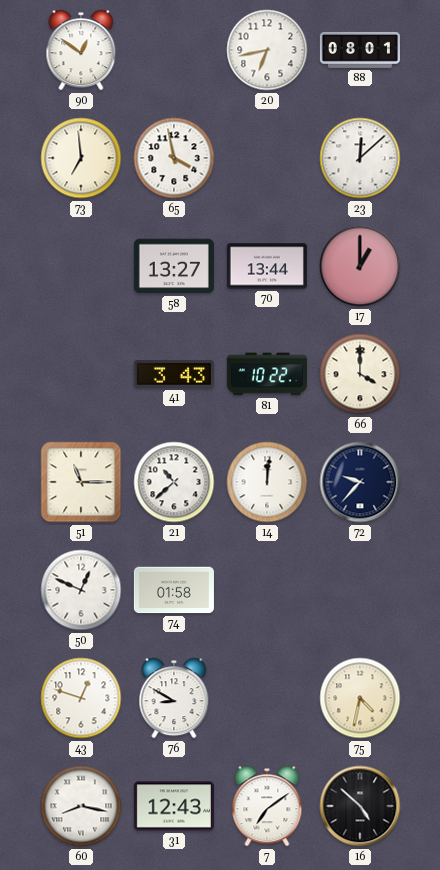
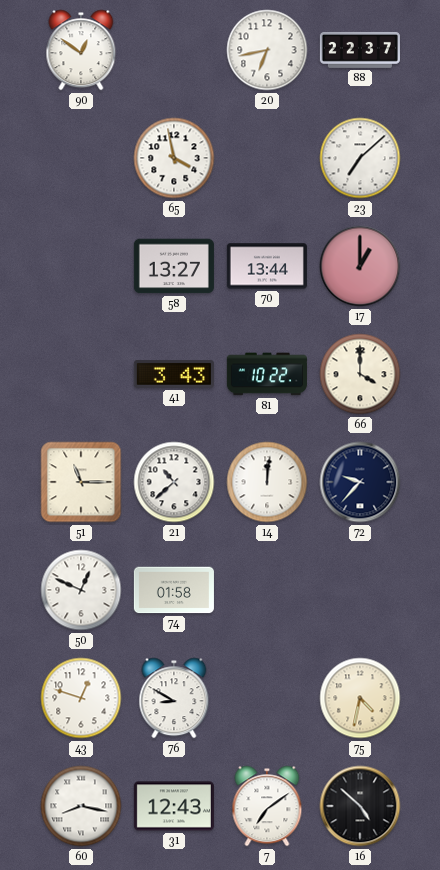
88: 08:01 -> 22:37 (360, 50)
73: 6:59 -> none (81, 158)
23: 12:08 -> 7:08 (360, 158)
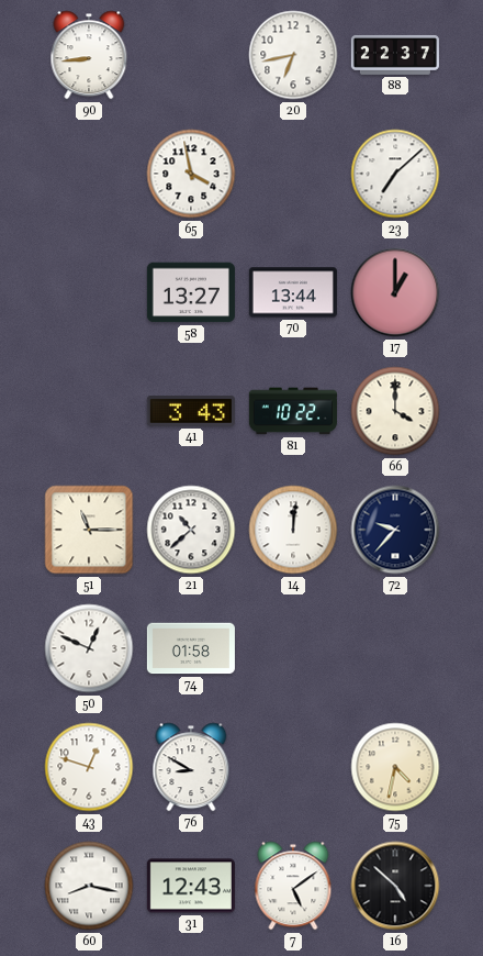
90: 12:51 -> 8:44 (89, 55)
7: 7:09 -> 5:09 (293, 886)
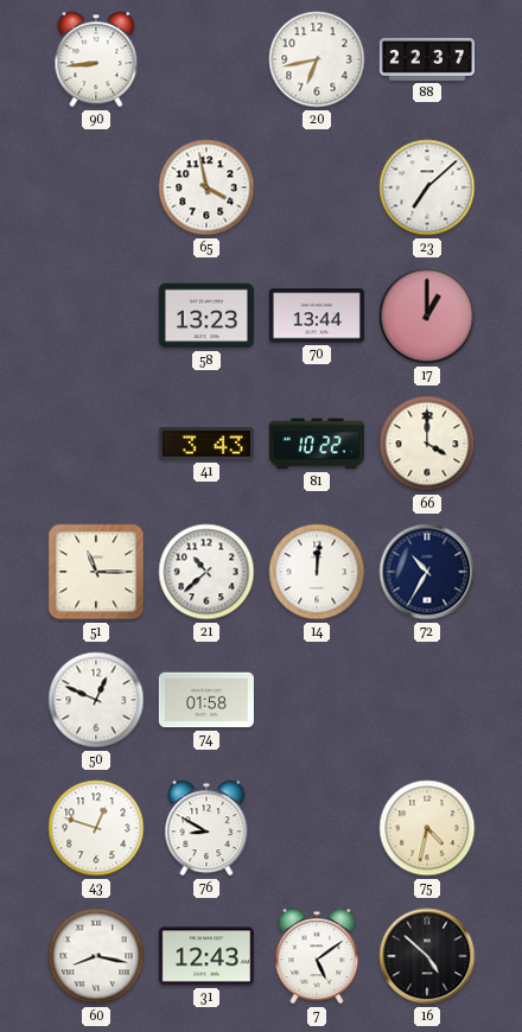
58: 13:27 -> 13:23 (206, 316)
72: 9:37 -> 10:35 (427, 572)
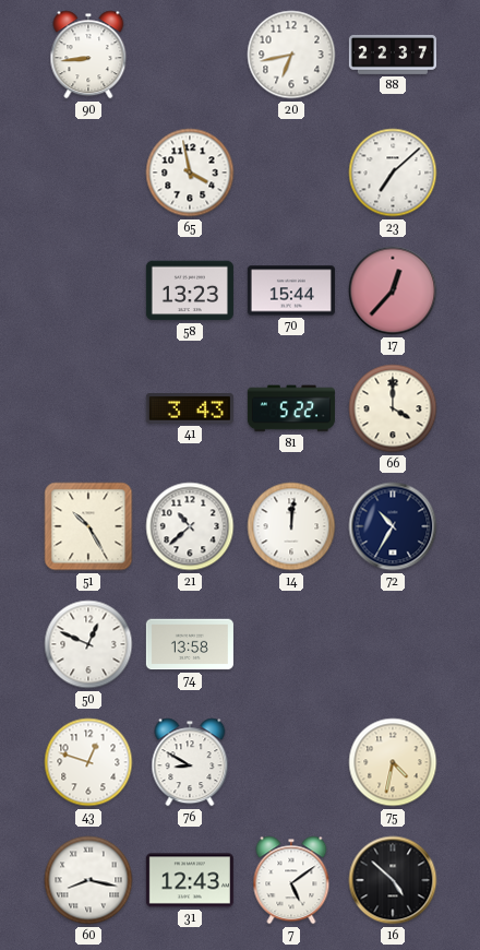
70: 13:44 -> 15:44 (291, 290)
17: 1:00 -> 12:37 (393, 290)
81: 10:22 -> 5:22 (291, 408)
51: 11:15 -> 10:25 (88, 526)
74: 01:58 -> 13:58 (190, 644)
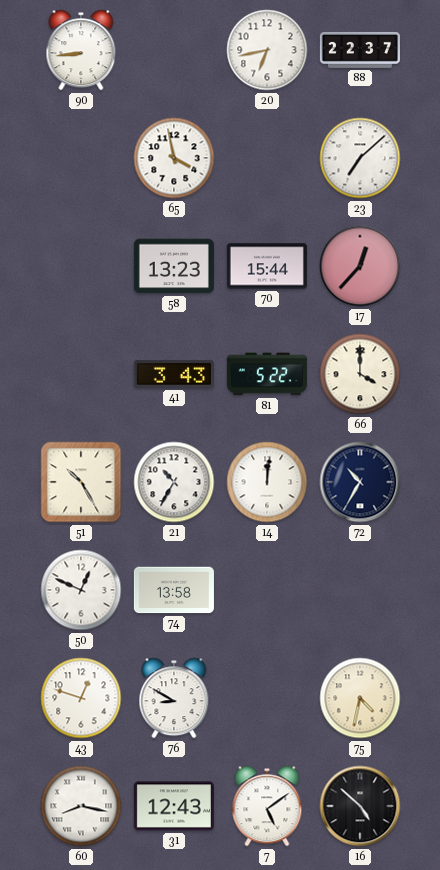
21: 10:38 -> 10:35 (174, 482)
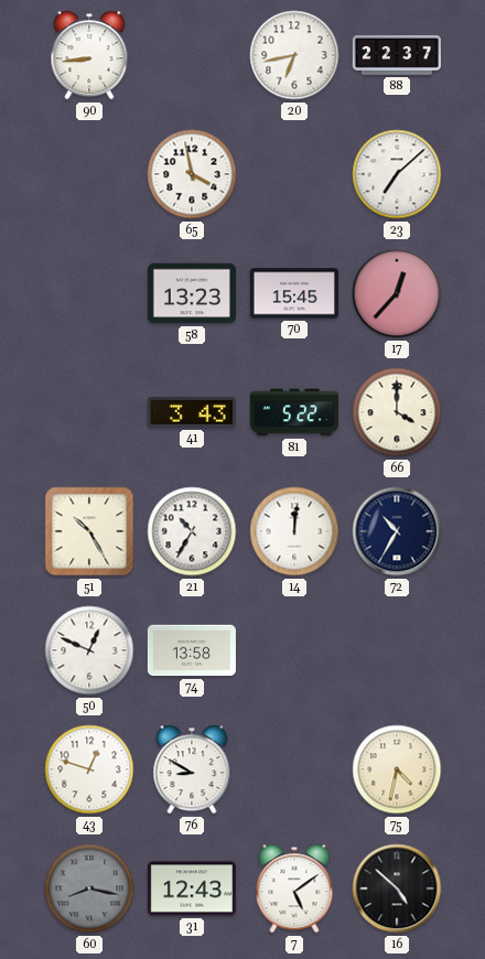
70: 15:44 -> 15:45 (294, 293)
60 dial: white -> grey (89, 888)
